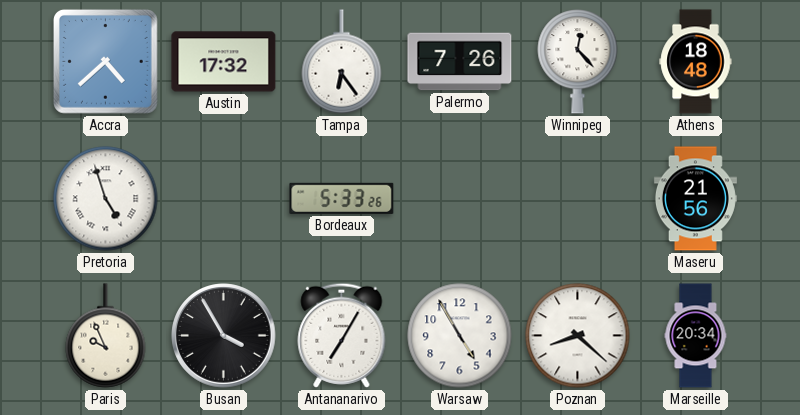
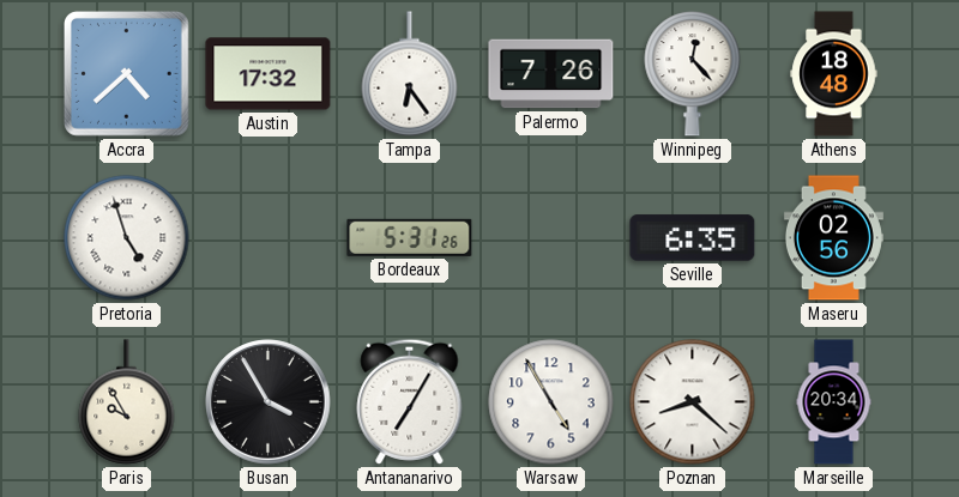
Bordeaux: 5:33 -> 5:31 (410, 237)
Seville: none -> 6:35 (693, 238)
Maseru: 21:56 -> 02:56 (833, 238)
Paris: 9:56 -> 9:55 (127, 402)
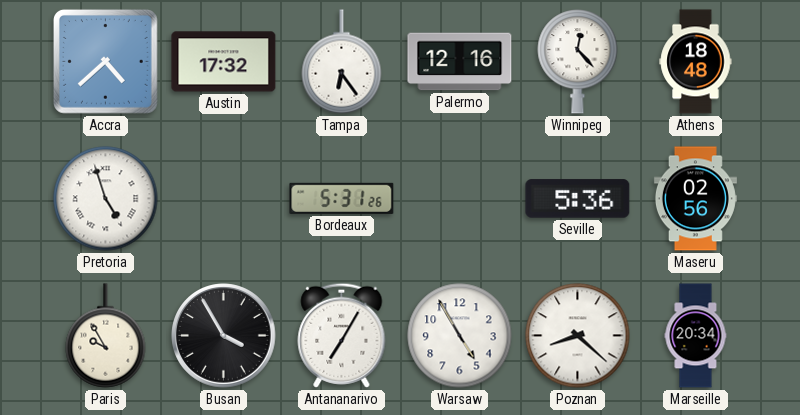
Palermo: 7:26 -> 12:16 (460, 62)
Seville: 6:35 -> 5:36 (578, 199)
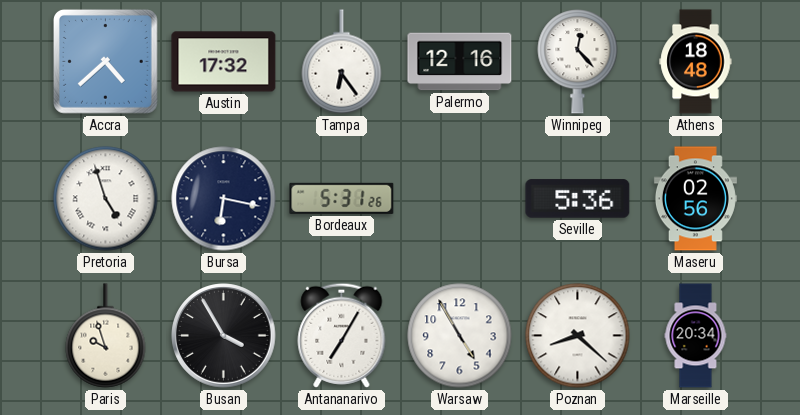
Bursa: none -> 6:17 (224, 199)
Paris: 9:55 -> 9:57 (106, 336)
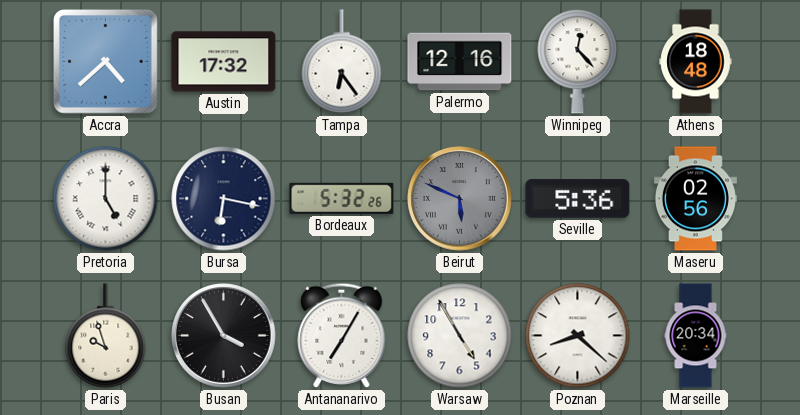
Pretoria: 4:57 -> 5:00 (106, 199)
Bordeaux: 5:31 -> 5:32 (342, 198)
Beirut: none -> 5:49 (460, 199)
